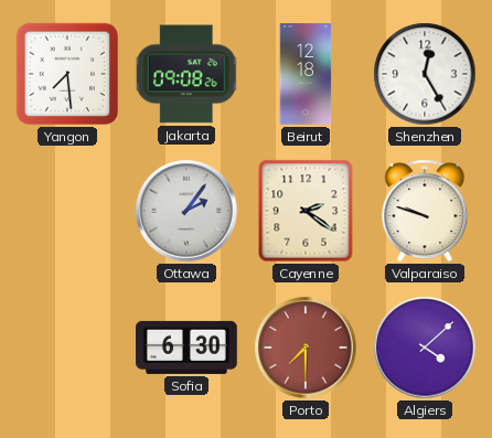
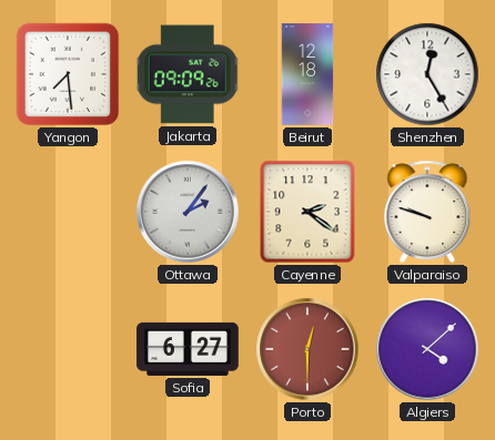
Jakarta: 09:08 -> 09:09 (188, 74)
Sofia: 6:30 -> 6:27 (188, 349)
Porto: 7:30 -> 12:30 (307, 349)
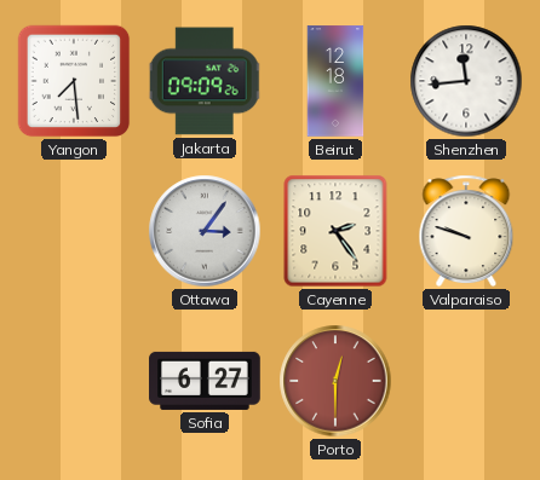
Shenzhen: 12:25 -> 11:44 (466, 81)
Ottawa: 2:06 -> 3:06 (205, 231)
Cayenne: 2:21 -> 2:24 (335, 231)
Algiers: 4:08 -> none (427, 349)
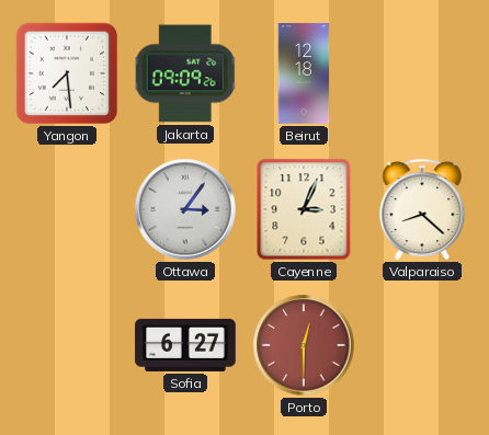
Shenzhen: 11:44 -> none (466, 81)
Cayenne: 2:24 -> 3:04 (304, 209)
Valparaiso: 9:48 -> 8:22 (422, 209)
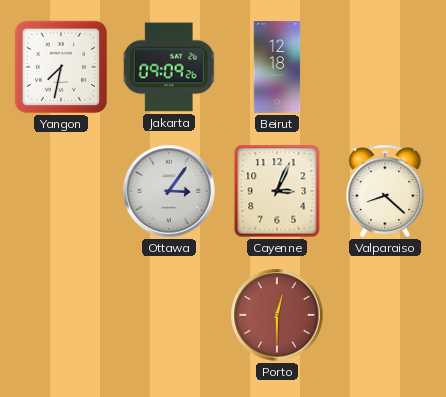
Yangon: 7:29 -> 7:32 (61, 67)
Sofia: 6:27 -> none (185, 345)
